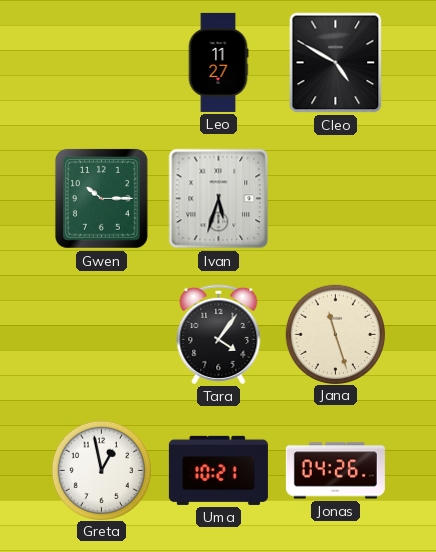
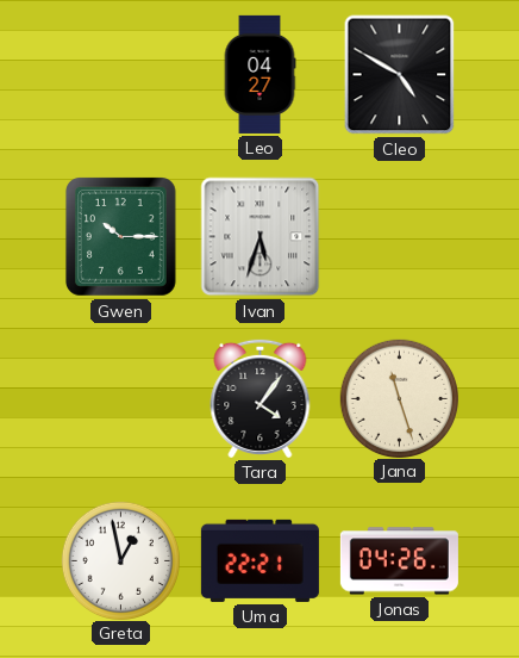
Leo: 11:27 -> 04:27 (259, 74)
Uma: 10:21 -> 22:21 (259, 560)
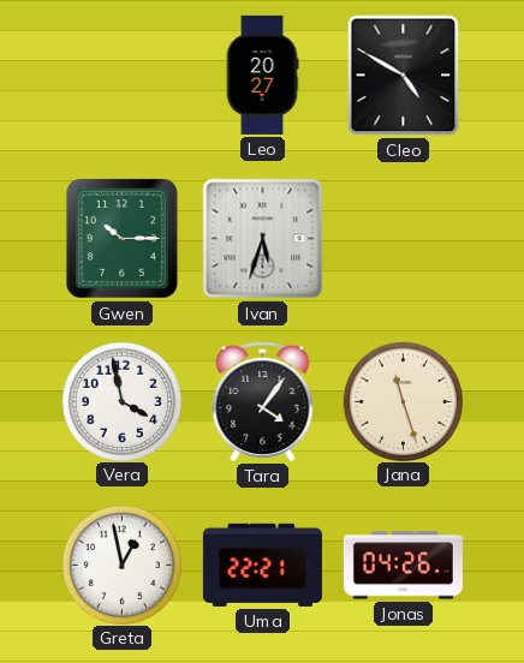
Leo: 04:27 -> 20:27 (262, 74)
Vera: none -> 3:58 (121, 401)
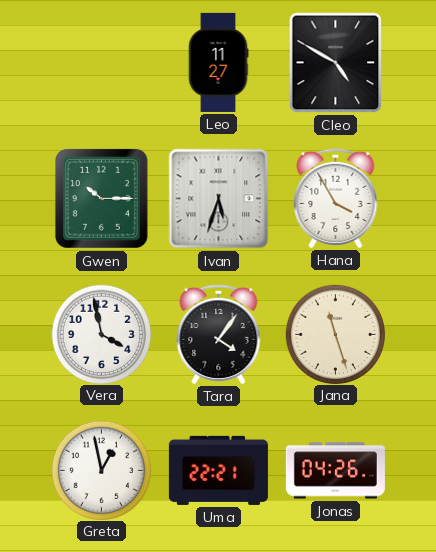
Leo: 20:27 -> 11:27 (218, 62)
Hana: none -> 3:55 (336, 198)
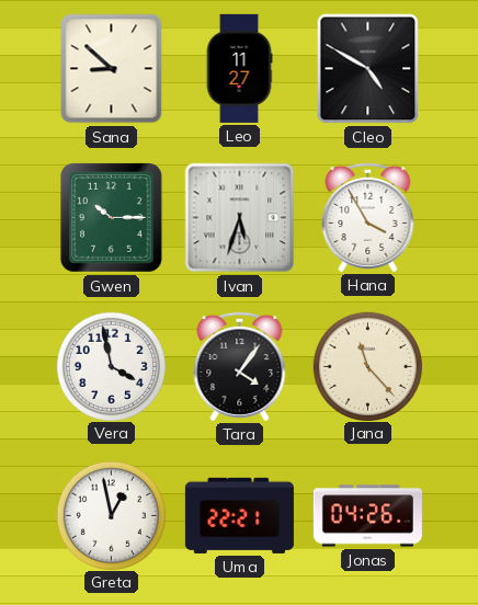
Sana: none -> 8:52 (112, 69)
Jana: 11:27 -> 11:23 (367, 366)
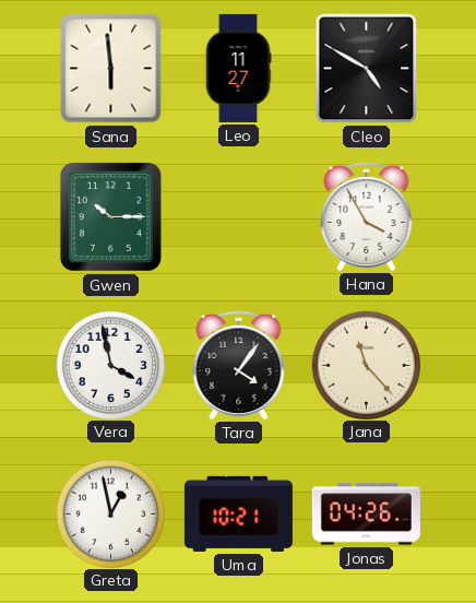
Sana: 8:52 -> 5:59 (111, 69)
Ivan: 5:33 -> none (240, 218)
Uma: 22:21 -> 10:21 (238, 513)
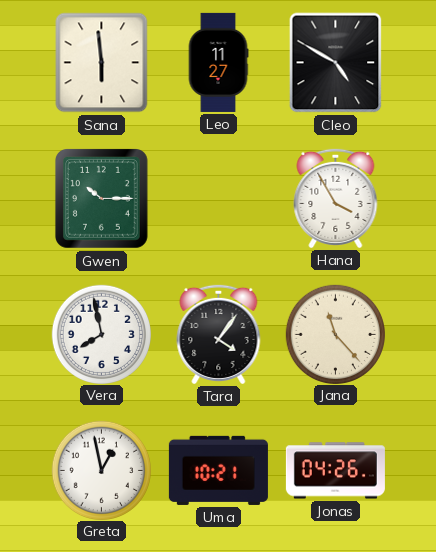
Vera: 3:58 -> 7:58 (101, 334)
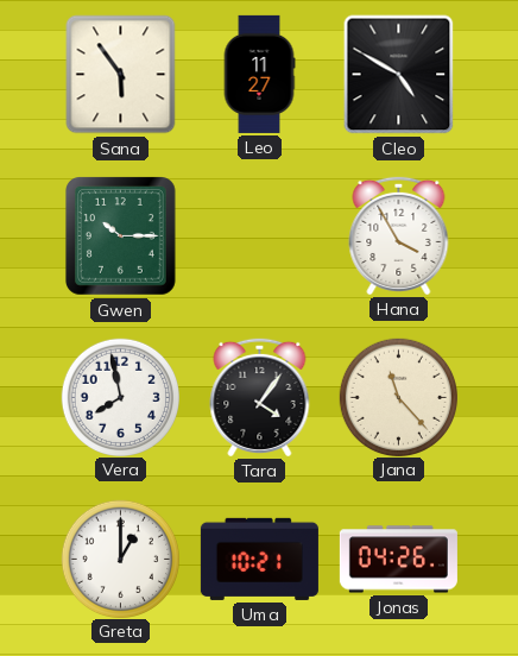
Sana: 5:59 -> 5:54 (121, 75)
Greta: 12:58 -> 1:00 (120, 559)
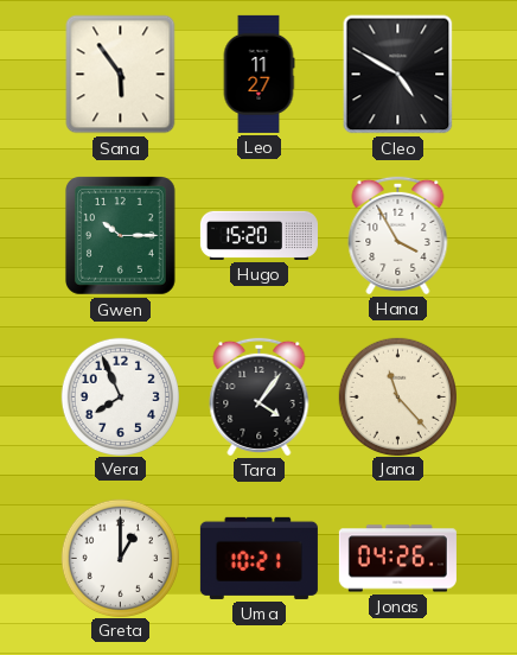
Hugo: none -> 15:20 (258, 235)
Vera: 7:58 -> 7:56 (120, 396)
